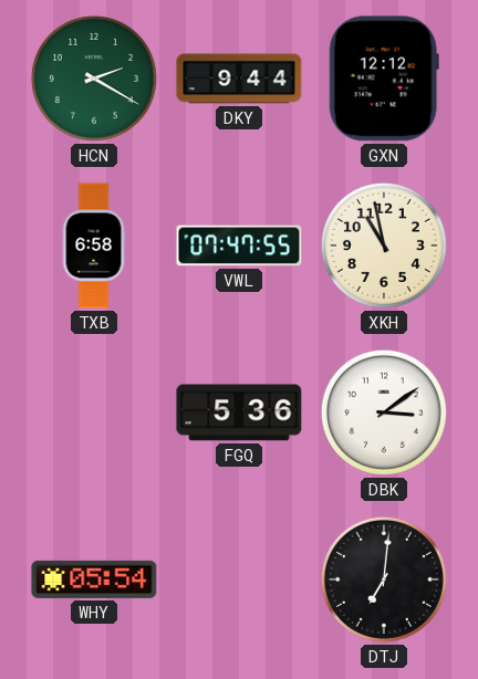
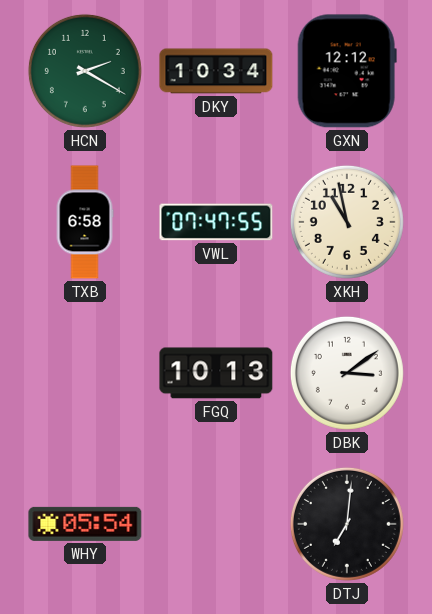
DKY: 9:44 -> 10:34 (216, 71)
FGQ: 5:36 -> 10:13 (216, 373)
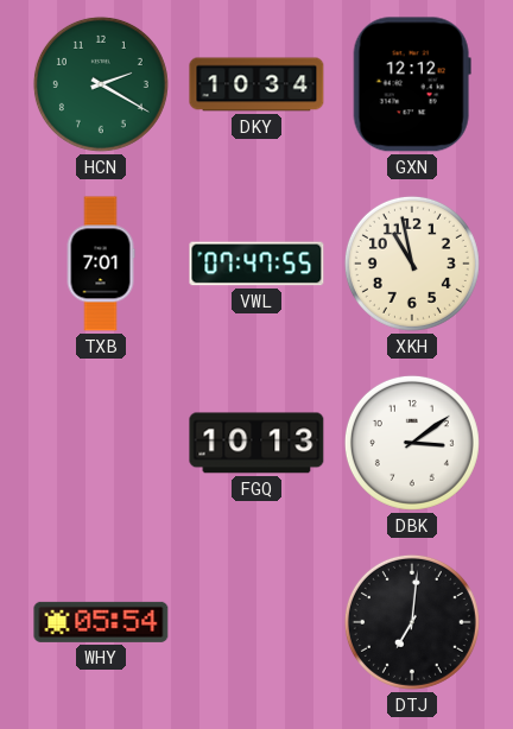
TXB: 6:58 -> 7:01 (101, 264)
